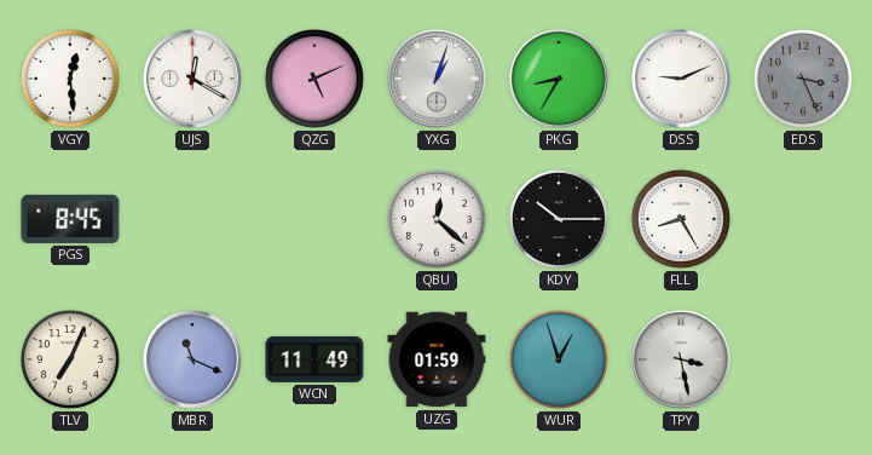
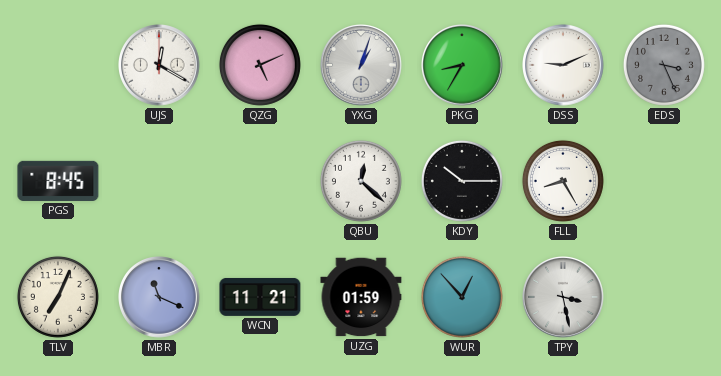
VGY: 12:29 -> none (70, 79)
WCN: 11:49 -> 11:21 (260, 297)
WUR: 12:57 -> 12:53 (462, 297)
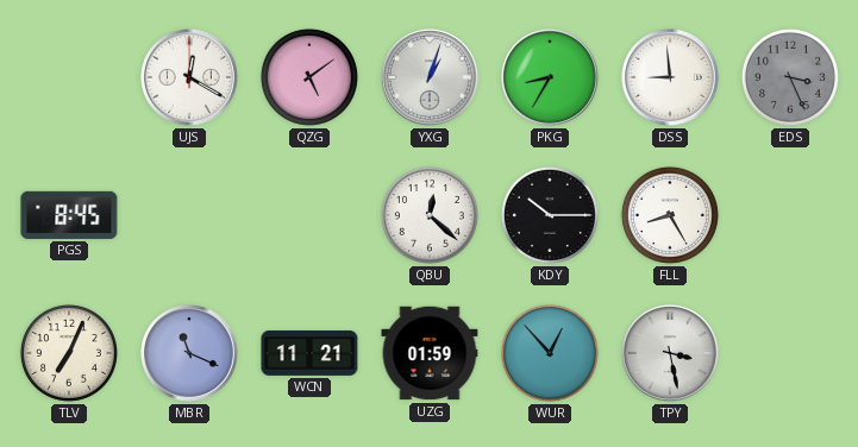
QZG: 5:11 -> 5:09 (309, 77)
DSS: 9:11 -> 8:59 (671, 78)
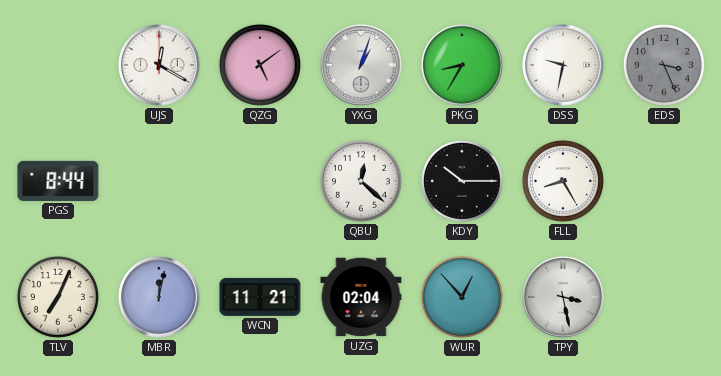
DSS: 8:59 -> 9:32 (564, 66)
PGS: 8:45 -> 8:44 (58, 181)
MBR: 11:19 -> 12:02 (160, 298)
UZG: 01:59 -> 02:04 (361, 297)
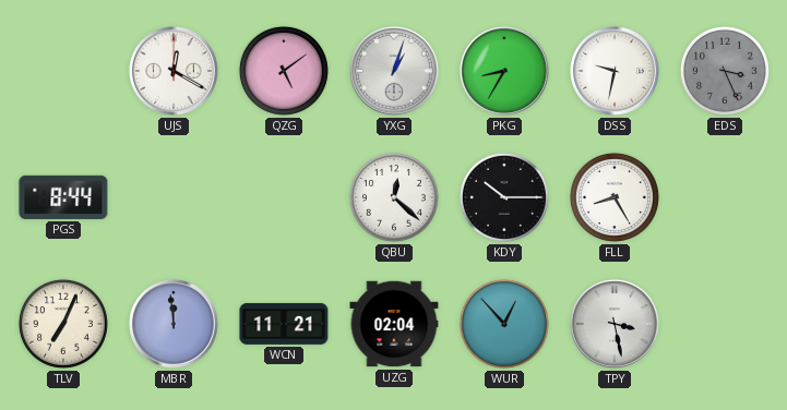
MBR: 12:02 -> 11:59 (175, 325)
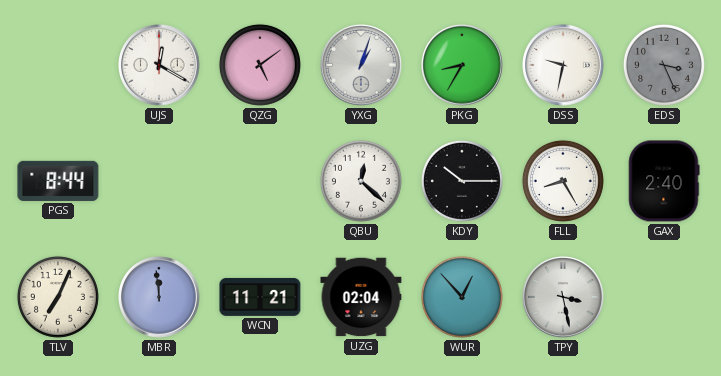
GAX: none -> 2:40 (664, 181)
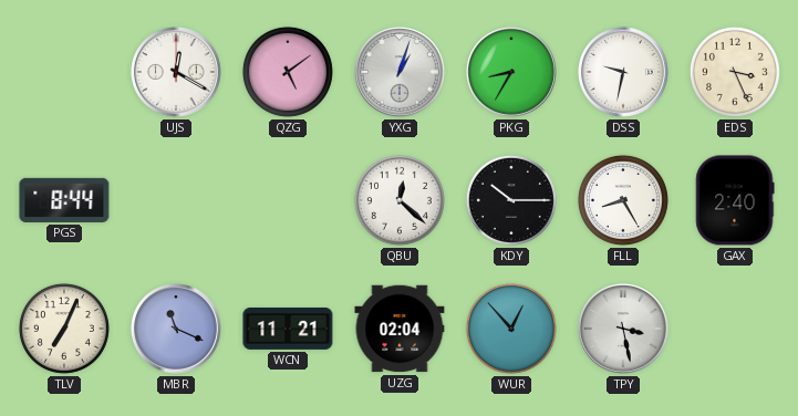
EDS dial: grey -> cream (735, 72)
MBR: 11:59 -> 11:19 (177, 330)
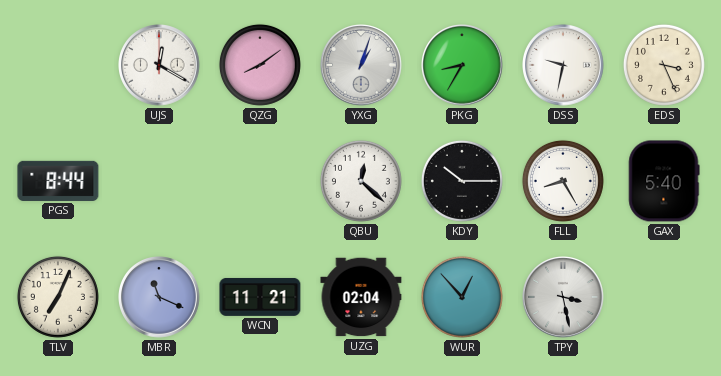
QZG: 5:09 -> 8:09 (260, 65)
GAX: 2:40 -> 5:40 (664, 181)
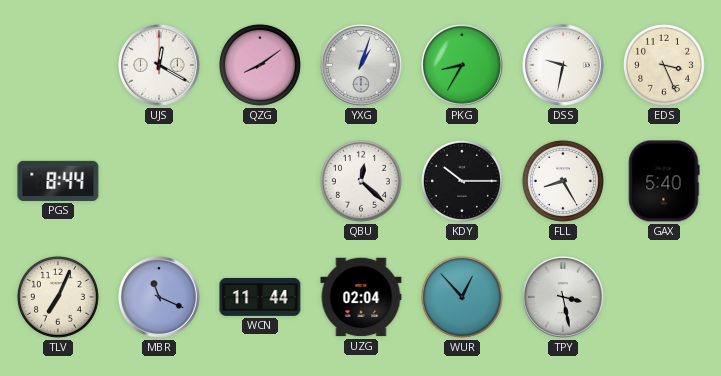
WCN: 11:21 -> 11:44 (260, 297)
